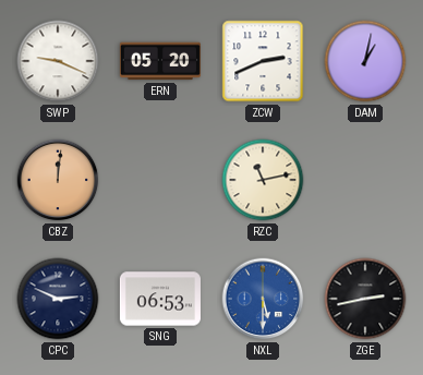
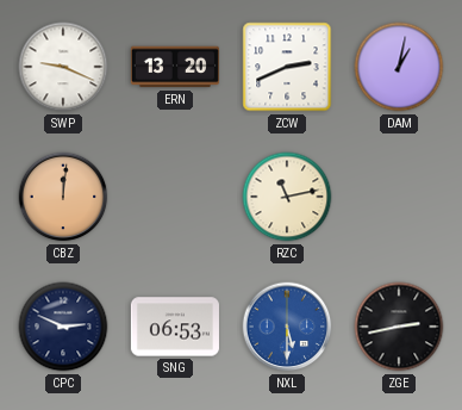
ERN: 05:20 -> 13:20 (175, 67)
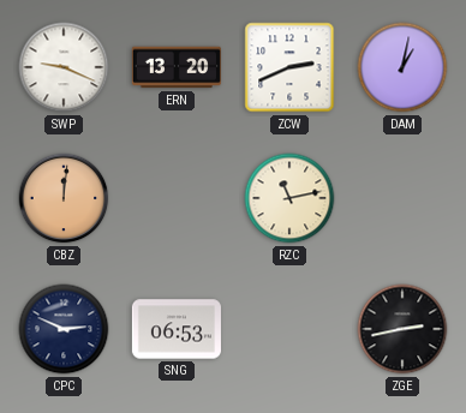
NXL: 5:30 -> none (287, 327)
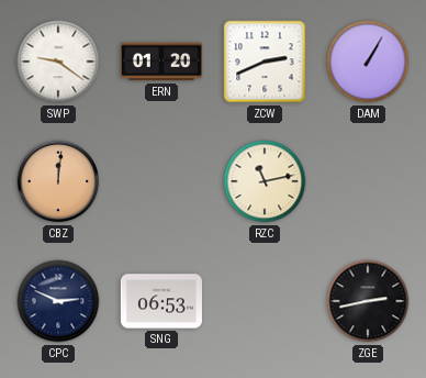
SWP: 9:19 -> 9:21 (58, 62)
ERN: 13:20 -> 01:20 (161, 62)
DAM: 1:02 -> 1:05 (368, 62)
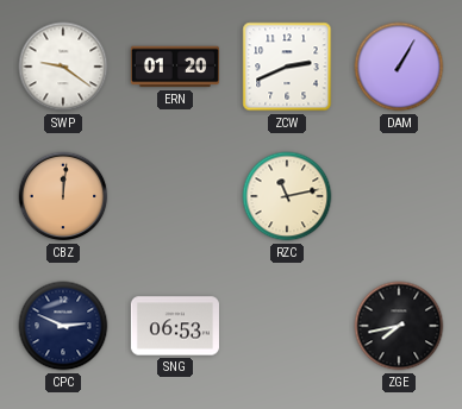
ZGE: 2:43 -> 7:43 (399, 326)
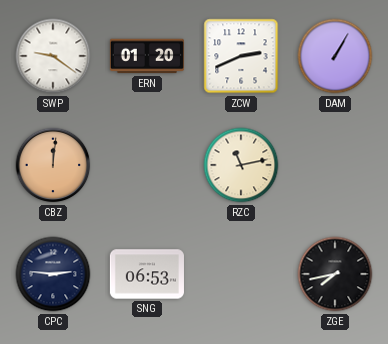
CPC: 2:49 -> 2:46 (53, 274)
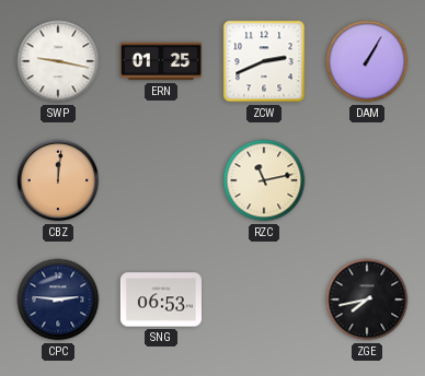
SWP: 9:21 -> 9:17 (58, 61)
ERN: 01:20 -> 01:25 (161, 61)
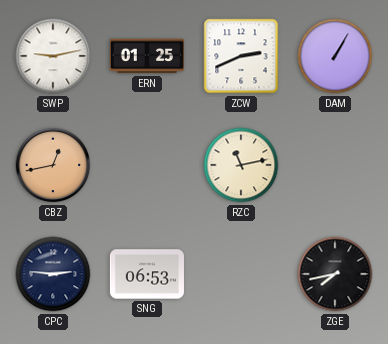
SWP: 9:17 -> 9:13 (53, 56)
CBZ: 12:01 -> 12:43 (53, 165)
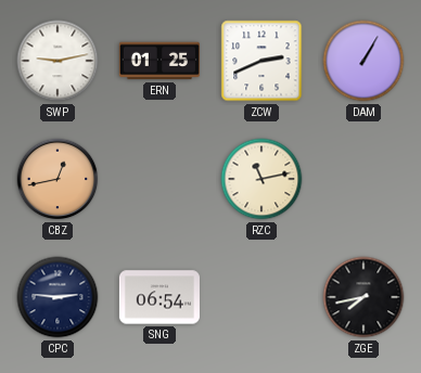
SNG: 06:53 -> 06:54 (160, 297)
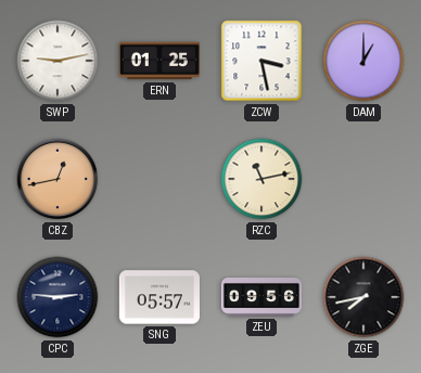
ZCW: 2:41 -> 3:28 (261, 61)
DAM: 1:05 -> 1:00 (363, 61)
SNG: 06:54 -> 05:57 (160, 297)
ZEU: none -> 09:56 (261, 298)
